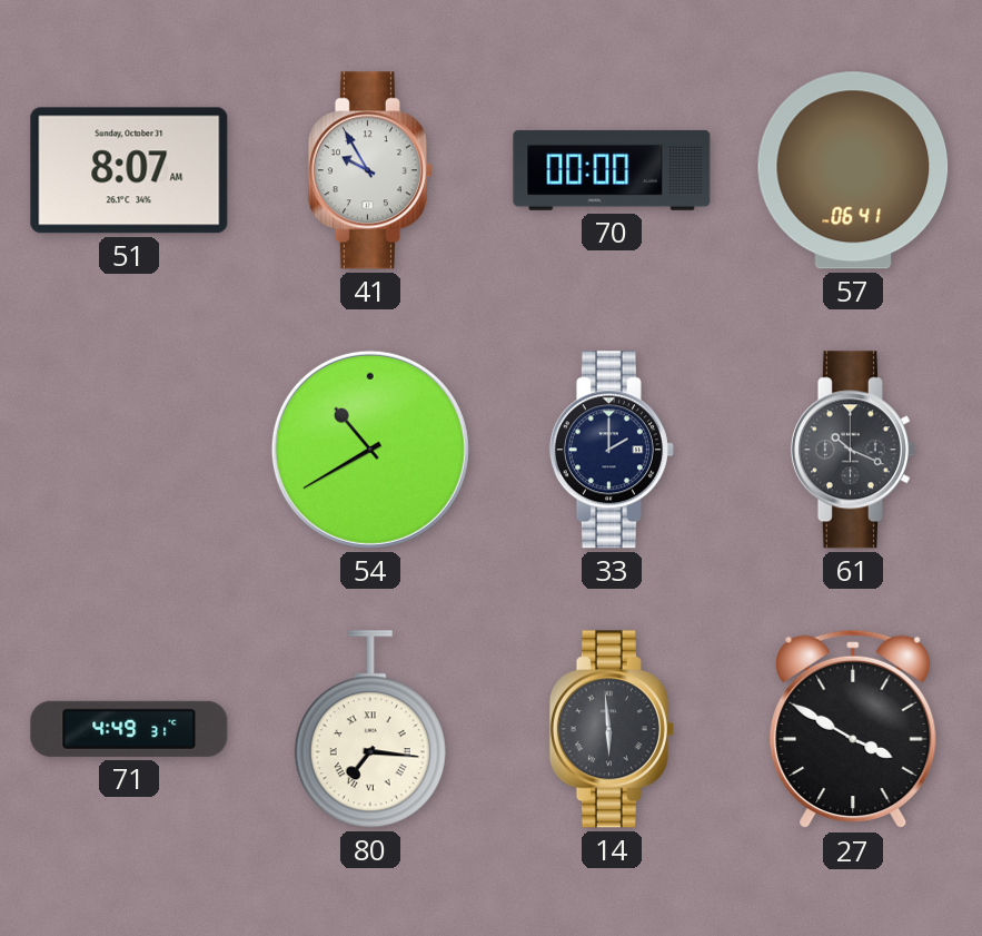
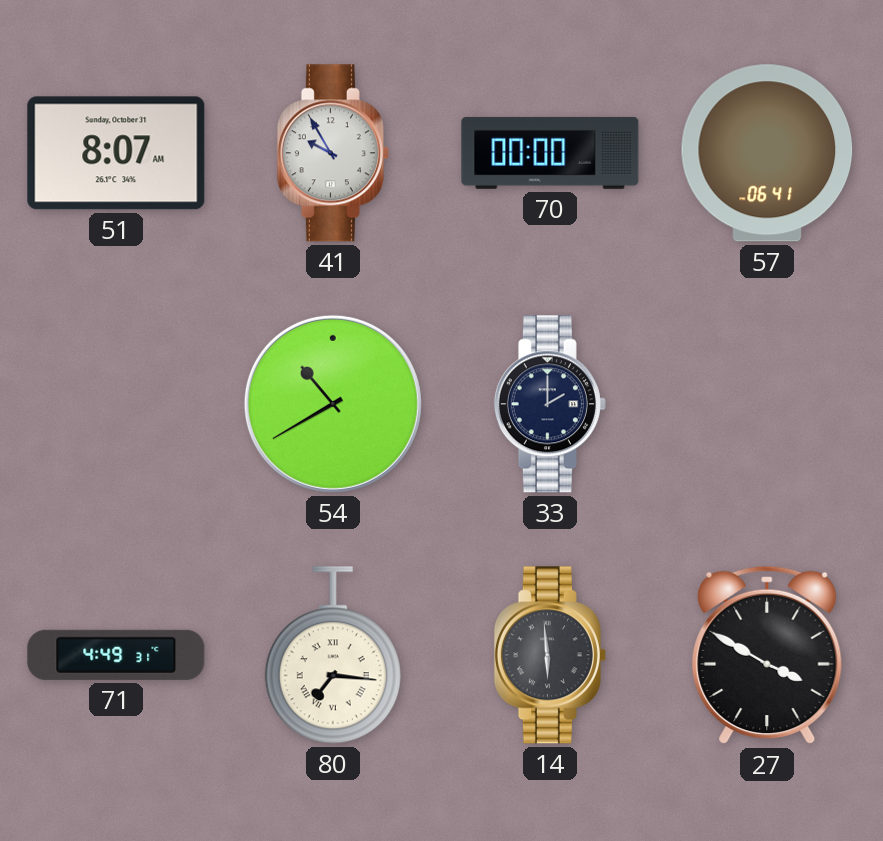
61: 10:19 -> none (853, 450)
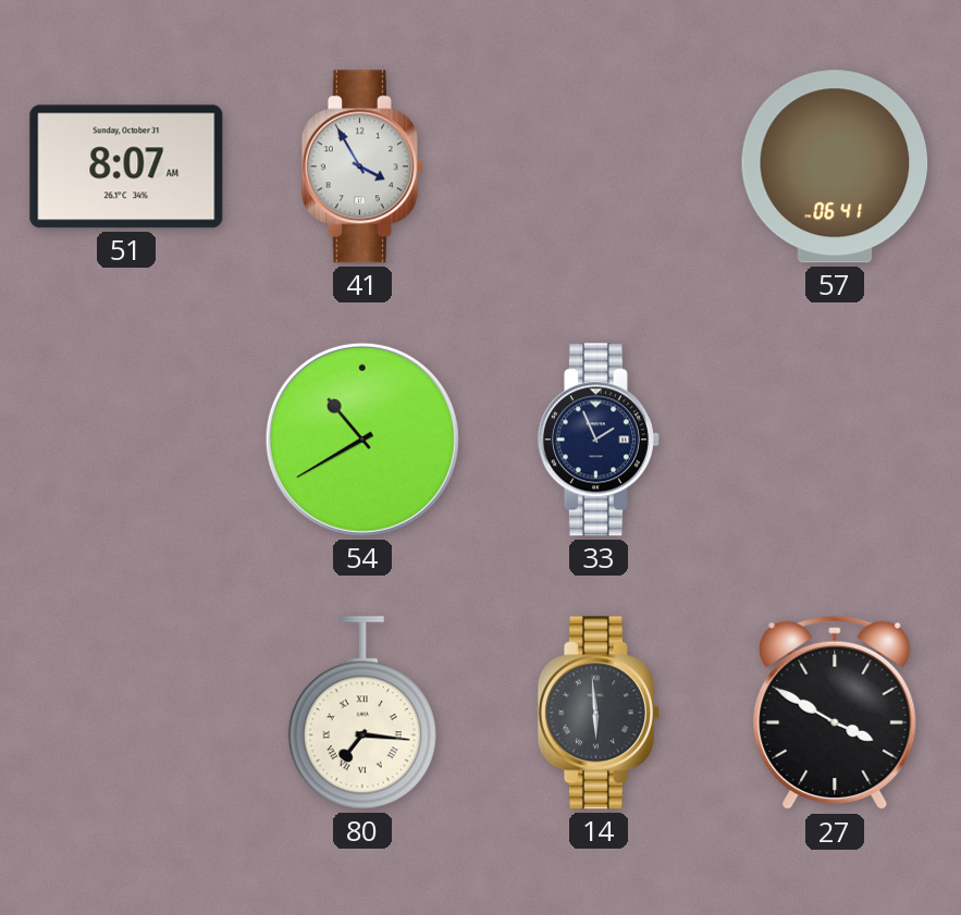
41: 9:55 -> 3:55 (362, 166)
70: 00:00 -> none (550, 153)
33: 2:00 -> 1:56 (599, 440)
71: 4:49 -> none (116, 655)
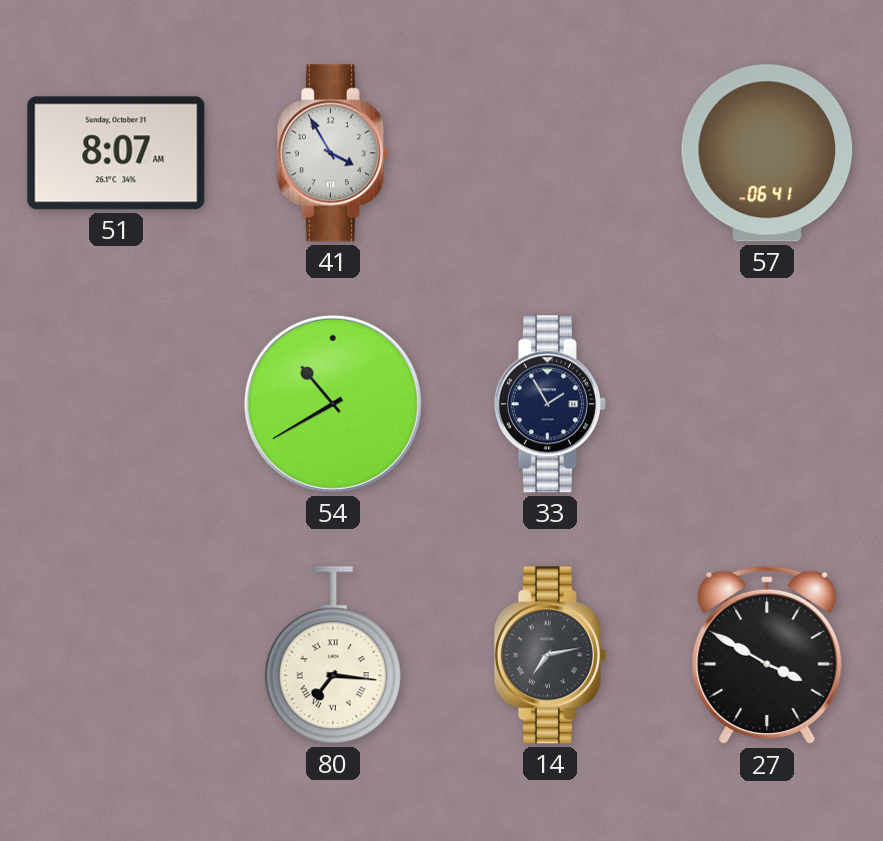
33: 1:56 -> 1:55 (550, 404)
14: 5:59 -> 7:13 (550, 655)
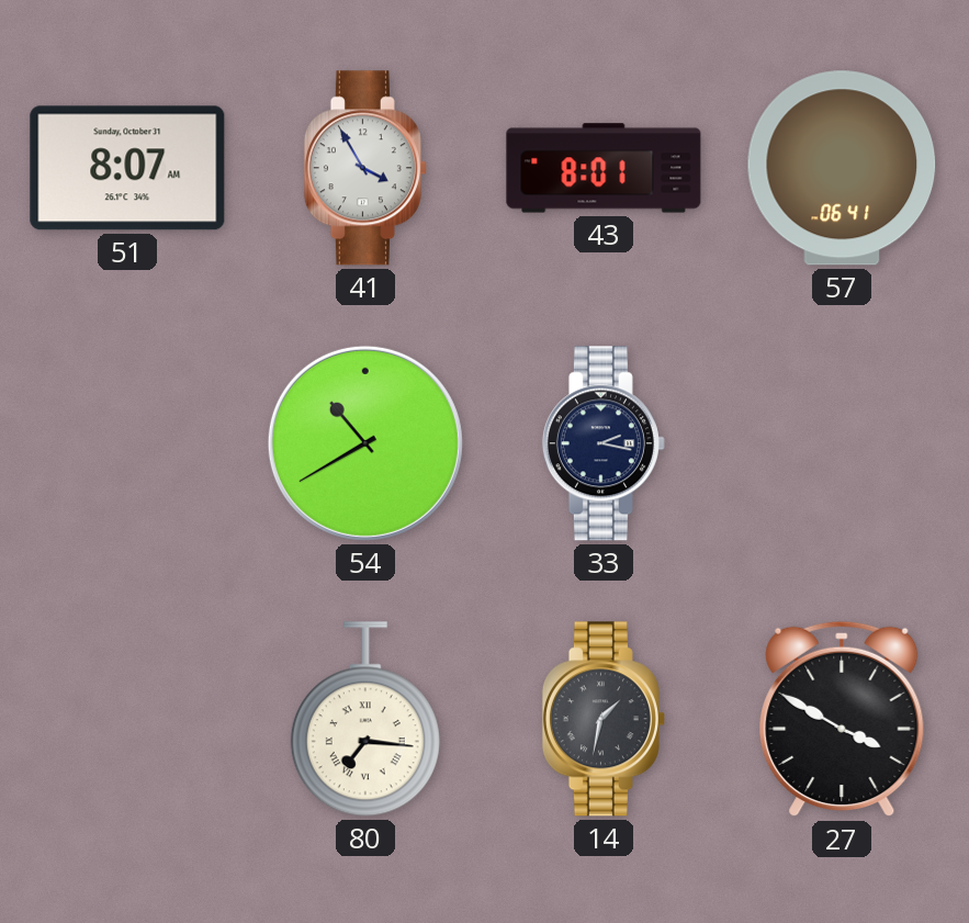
43: none -> 8:01 (604, 168)
33: 1:55 -> 2:17 (604, 443)
14: 7:13 -> 1:32 (604, 719)
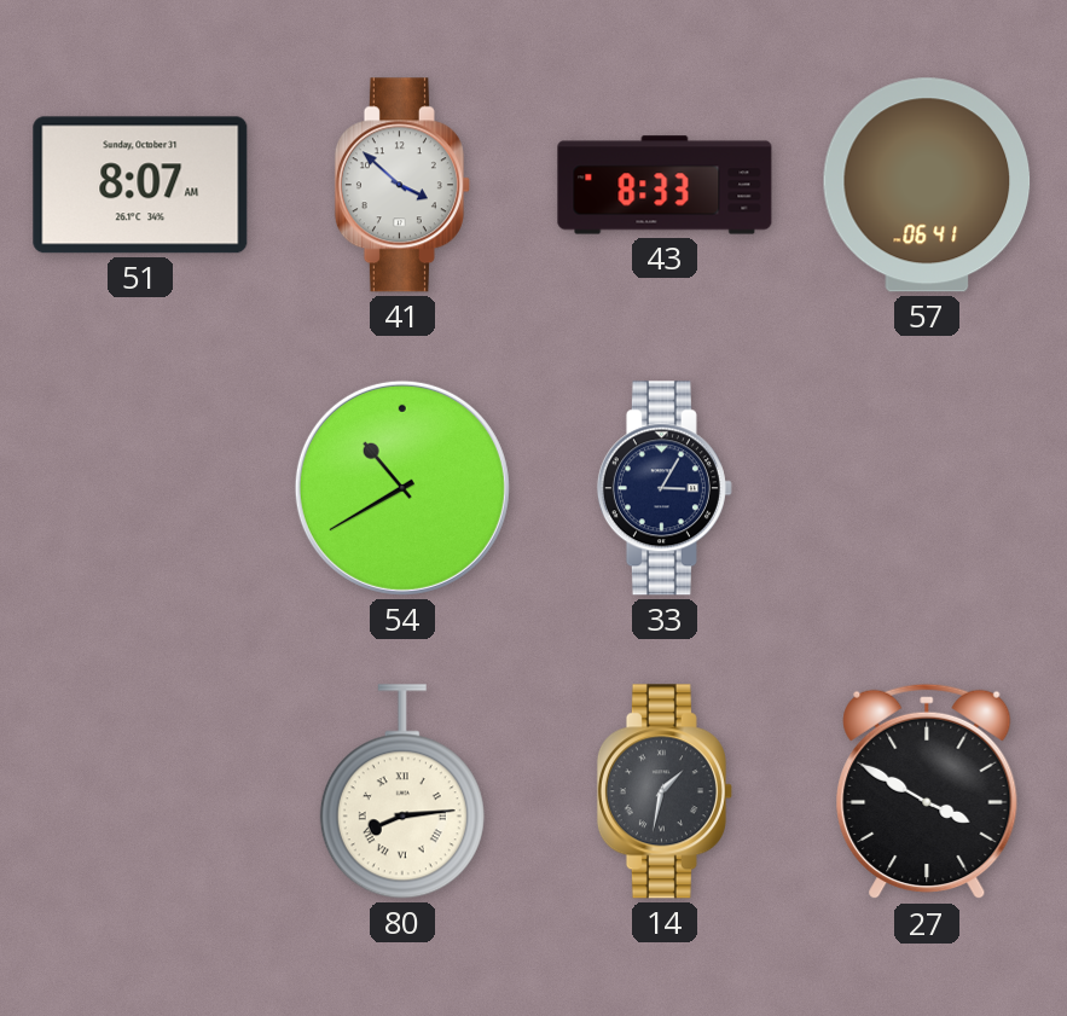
41: 3:55 -> 3:52 (402, 185)
43: 8:01 -> 8:33 (665, 185)
33: 2:17 -> 3:05 (665, 488)
80: 7:16 -> 8:14 (402, 791)
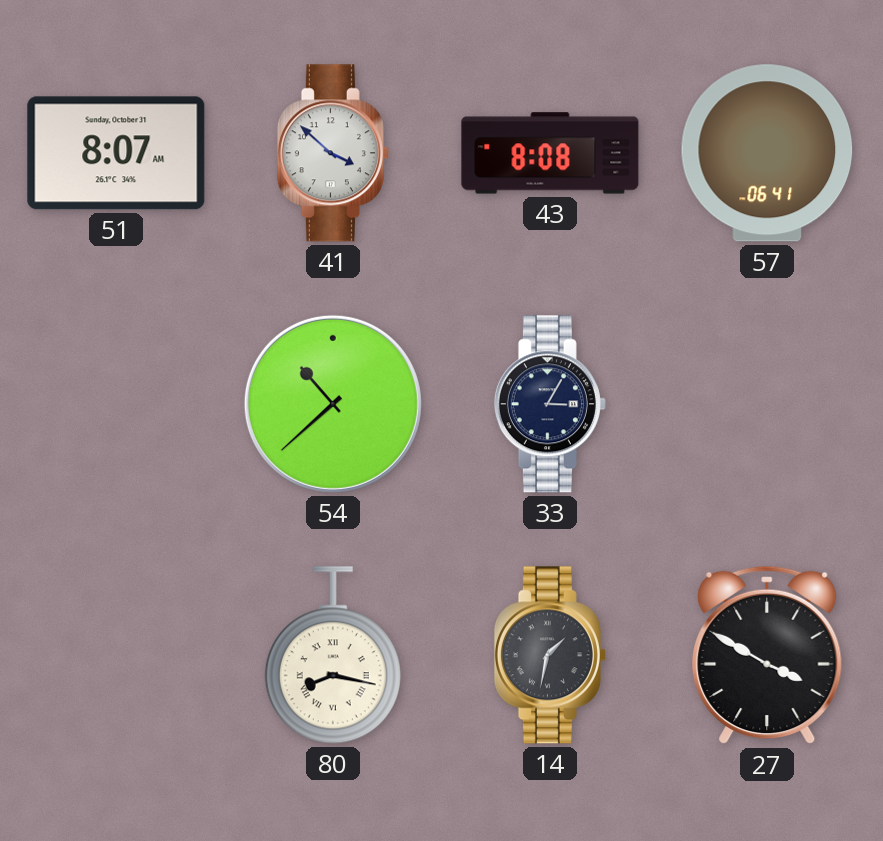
43: 8:33 -> 8:08 (550, 153)
54: 10:40 -> 10:38 (333, 404)
80: 8:14 -> 8:17 (333, 655)
